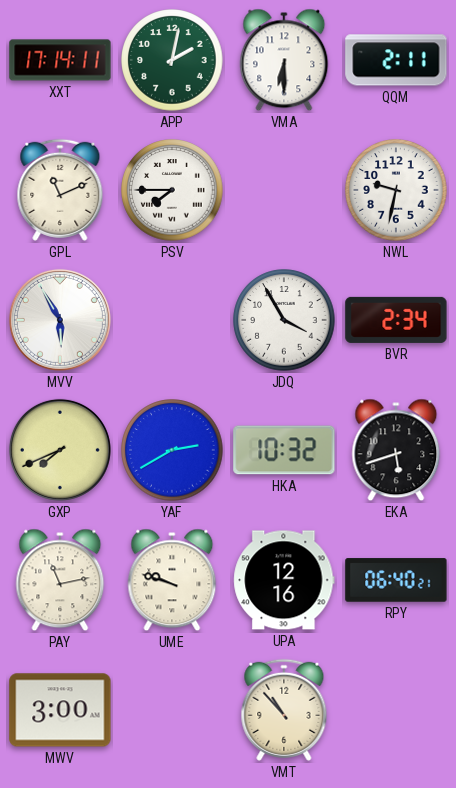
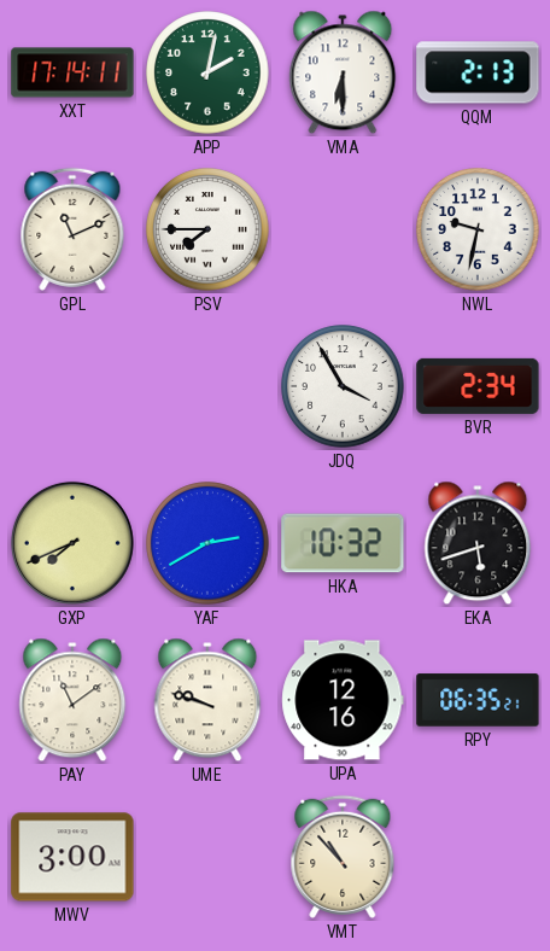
QQM: 2:11 -> 2:13 (478, 72)
MVV: 5:55 -> none (60, 320)
PAY: 11:13 -> 11:09 (72, 700)
RPY: 06:40 -> 06:35 (478, 700)
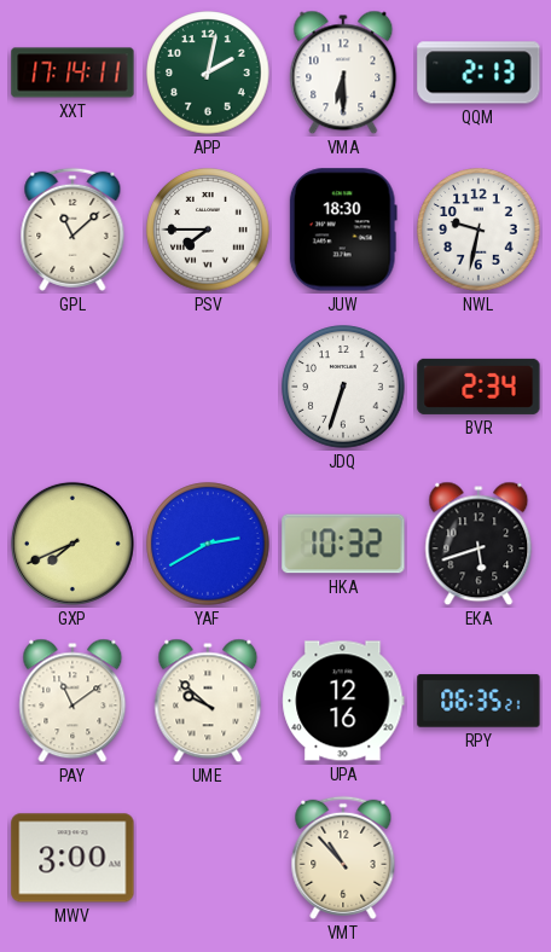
GPL: 11:11 -> 11:08 (72, 230)
JUW: none -> 18:30 (343, 230)
JDQ: 3:55 -> 6:33 (343, 387)
UME: 9:48 -> 9:52 (208, 701)
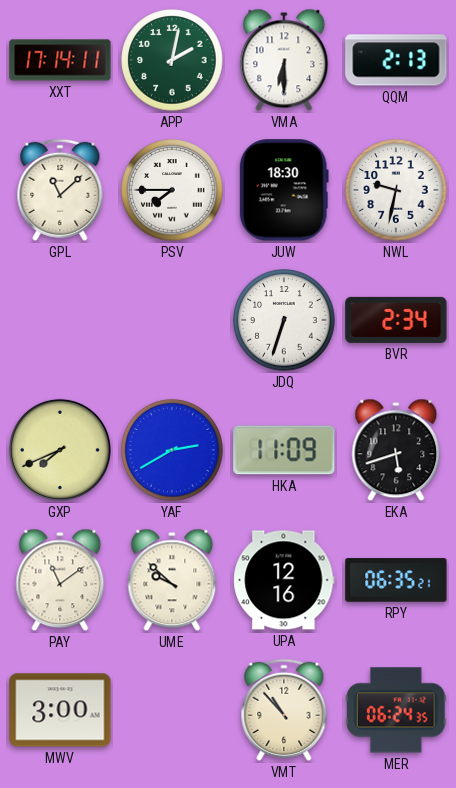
HKA: 10:32 -> 11:09 (284, 450)
MER: none -> 06:24 (396, 710)
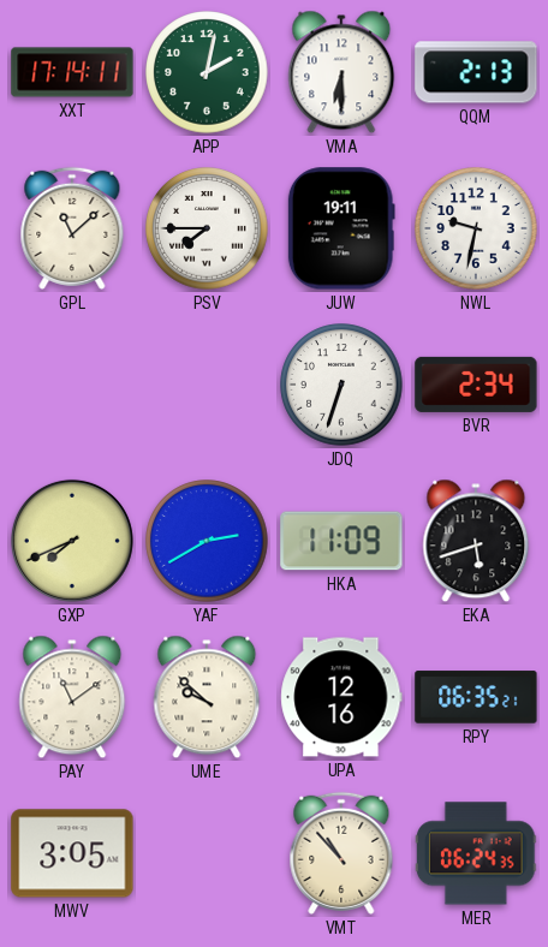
JUW: 18:30 -> 19:11 (341, 228)
MWV: 3:00 -> 3:05 (72, 853)
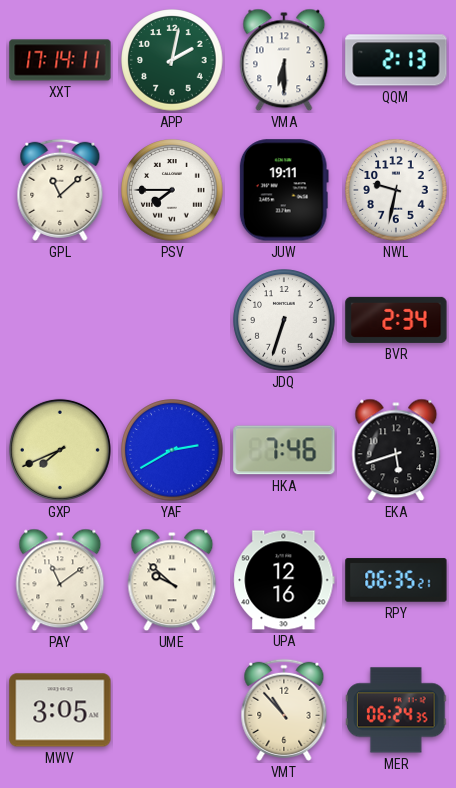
HKA: 11:09 -> 7:46 (284, 450)
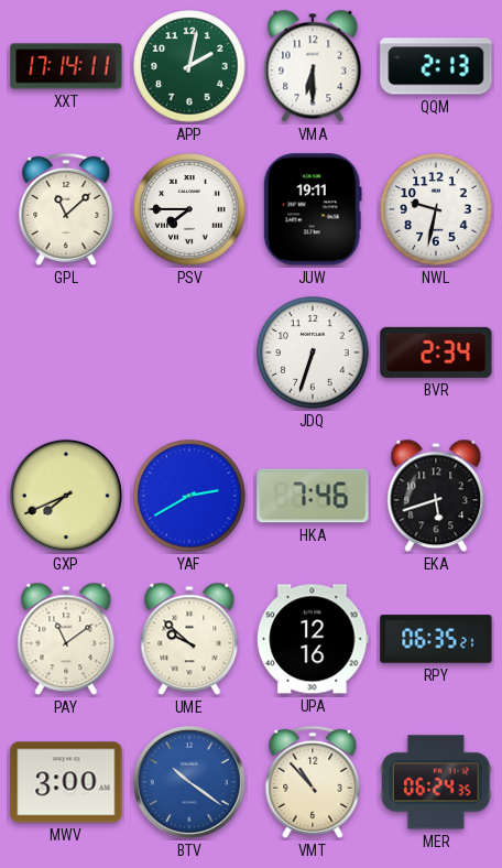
MWV: 3:05 -> 3:00 (66, 782)
BTV: none -> 10:21 (189, 782)
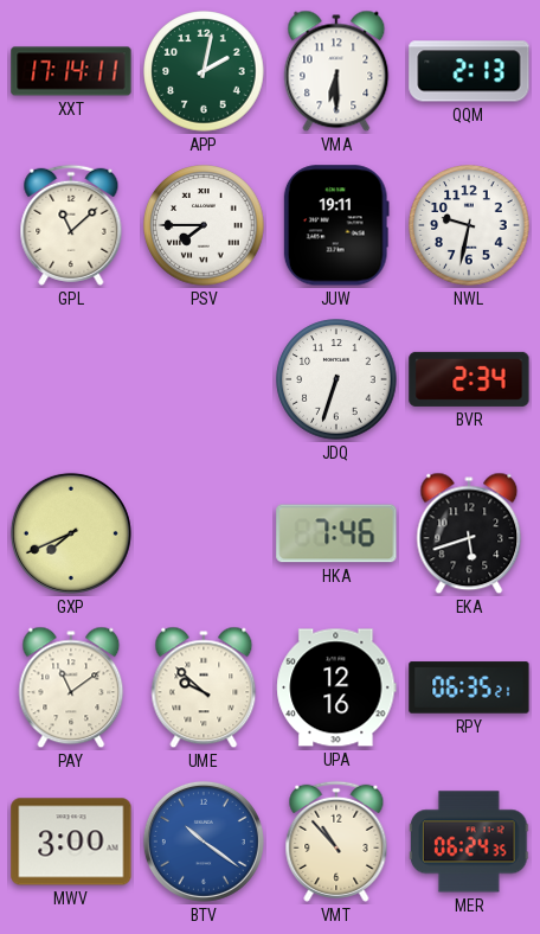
YAF: 2:40 -> none (189, 496)
